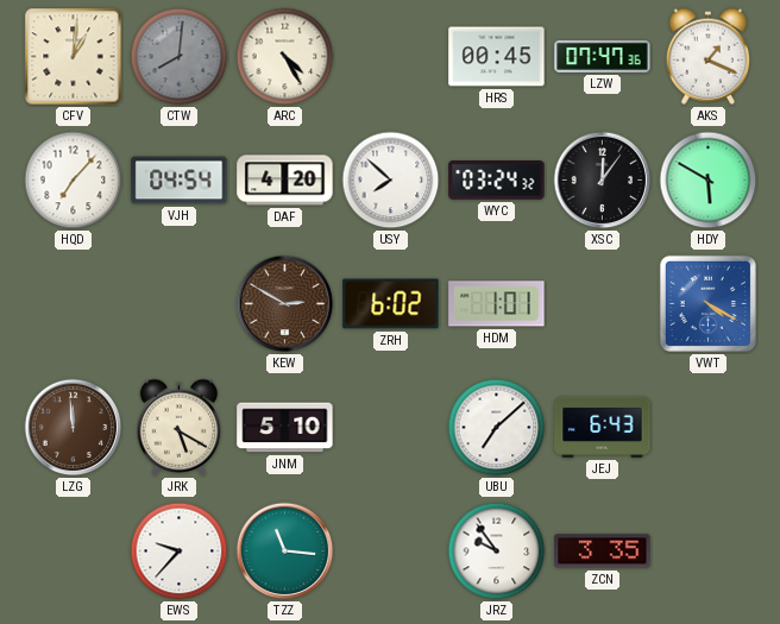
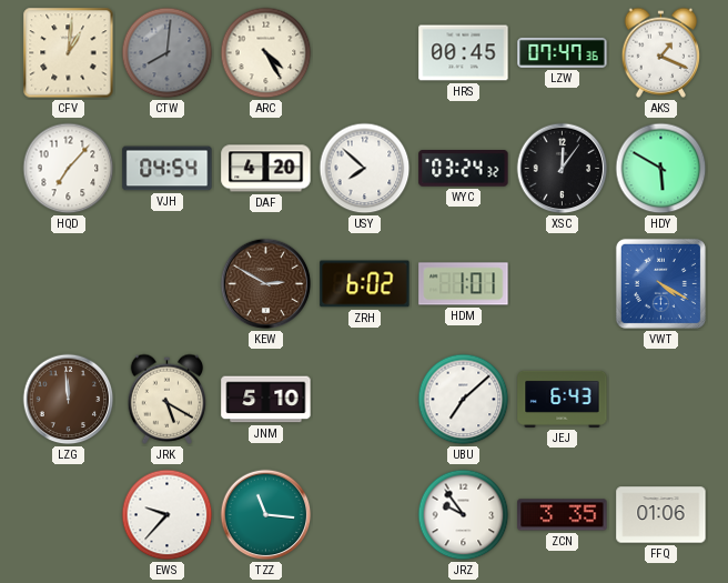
FFQ: none -> 01:06 (661, 515)
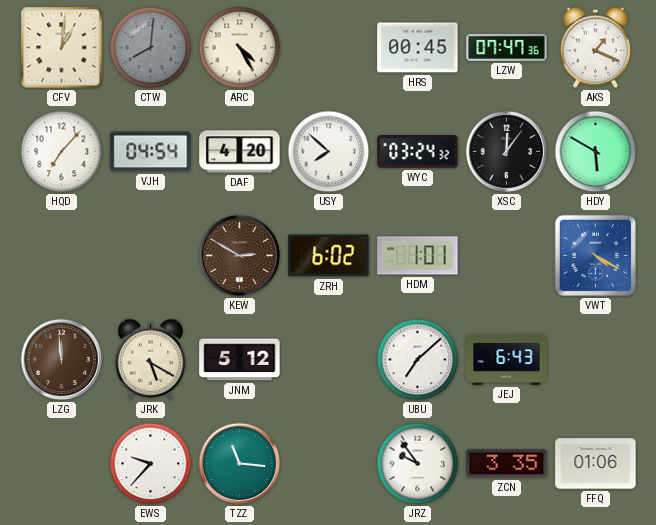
JNM: 5:10 -> 5:12 (240, 360)
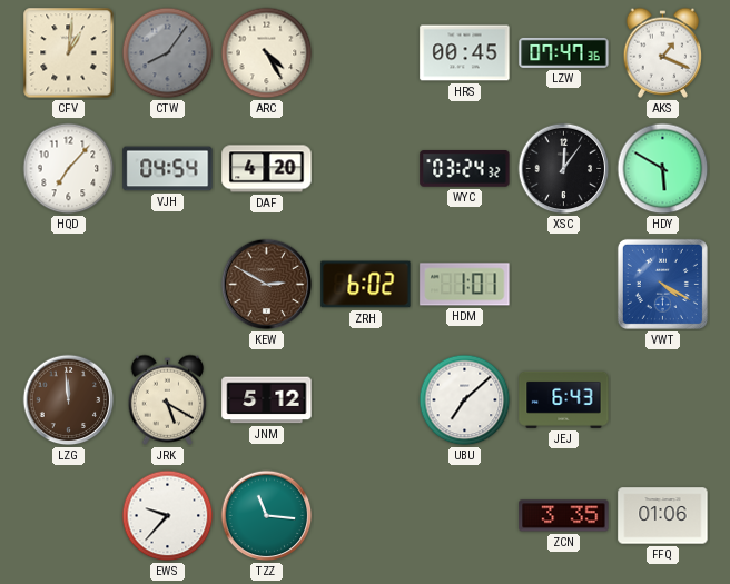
CTW: 8:01 -> 8:06 (168, 53)
USY: 7:52 -> none (329, 152)
JRZ: 9:54 -> none (418, 464)
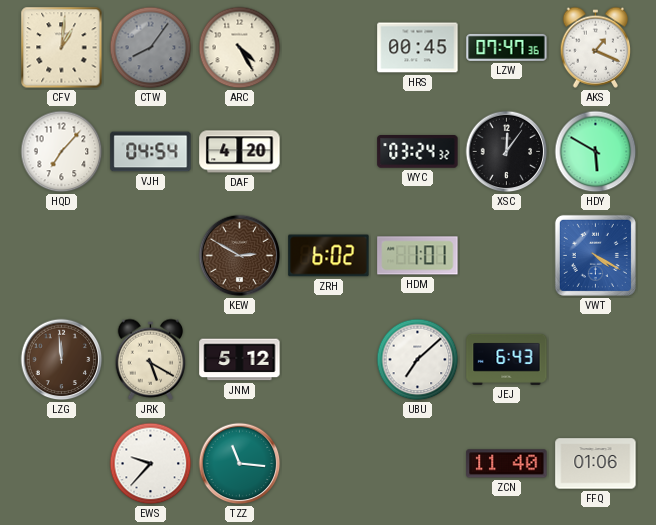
ZCN: 3:35 -> 11:40 (507, 464)
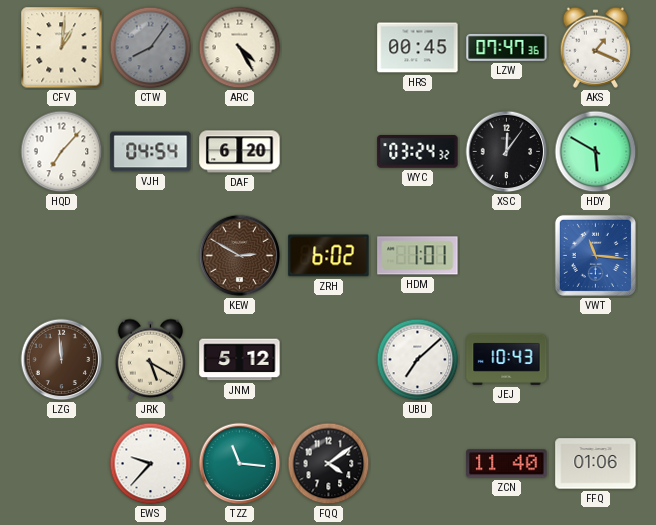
DAF: 4:20 -> 6:20 (240, 152)
VWT: 4:20 -> 11:16 (595, 255)
JEJ: 6:43 -> 10:43 (507, 359)
FQQ: none -> 4:09 (329, 464)
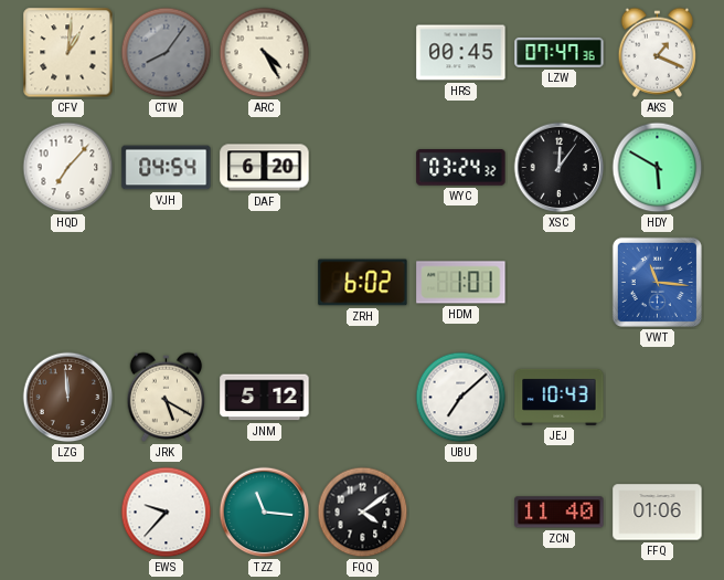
KEW: 2:50 -> none (240, 256)
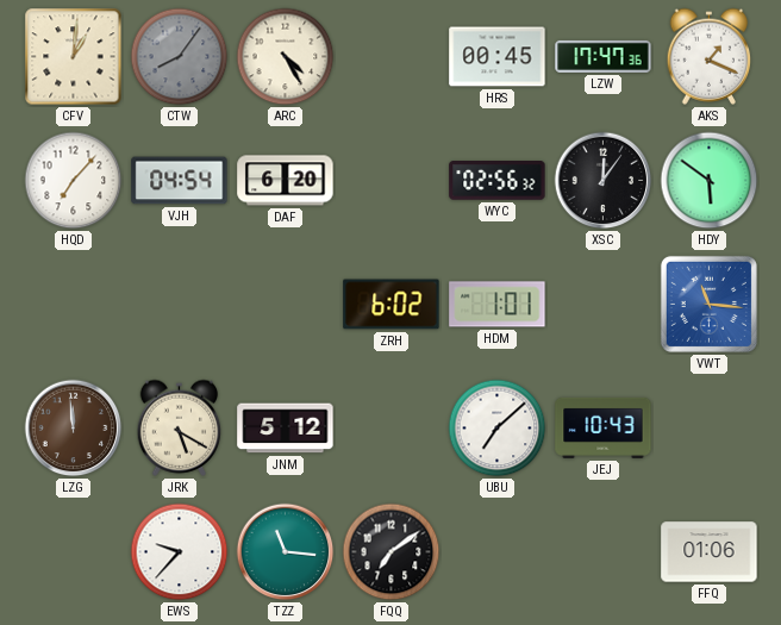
LZW: 07:47 -> 17:47 (604, 56)
WYC: 03:24 -> 02:56 (498, 181)
HDY: 5:50 -> 5:51 (710, 181)
FQQ: 4:09 -> 7:09 (392, 552)
ZCN: 11:40 -> none (560, 513)
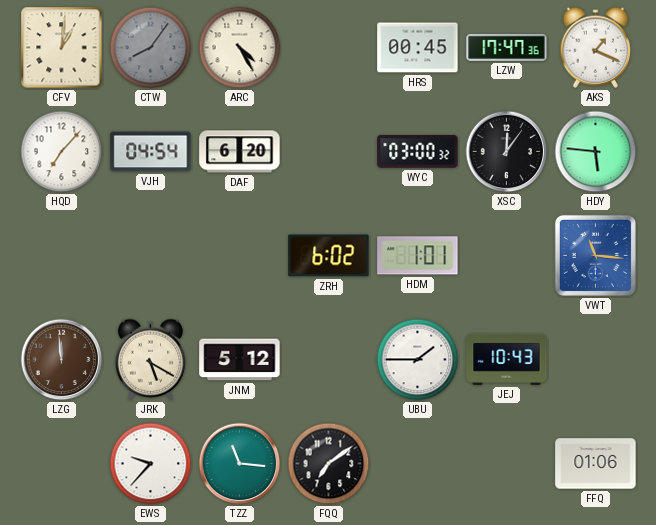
WYC: 02:56 -> 03:00 (418, 152)
HDY: 5:51 -> 5:46 (596, 152)
UBU: 7:08 -> 1:45 (418, 360)
